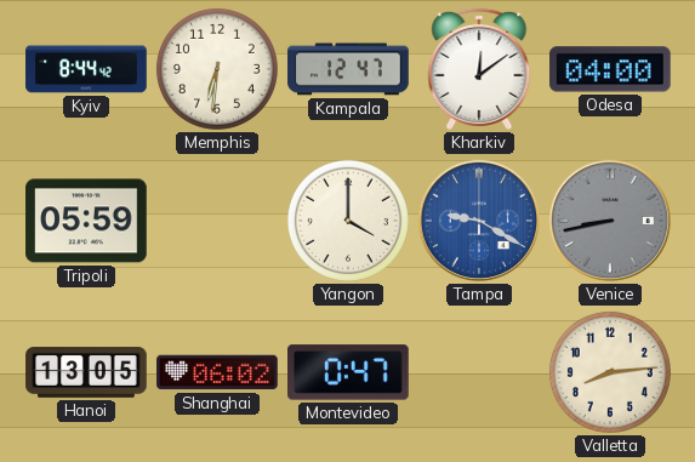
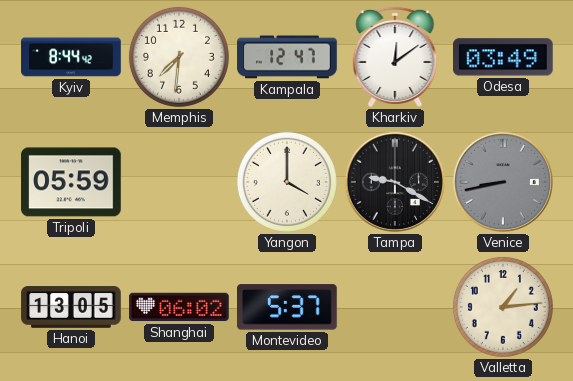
Memphis: 6:31 -> 7:31 (179, 57)
Odesa: 04:00 -> 03:49 (504, 57)
Tampa dial: blue -> black (395, 182)
Montevideo: 0:47 -> 5:37 (288, 307)
Valletta: 8:14 -> 1:14 (503, 307)
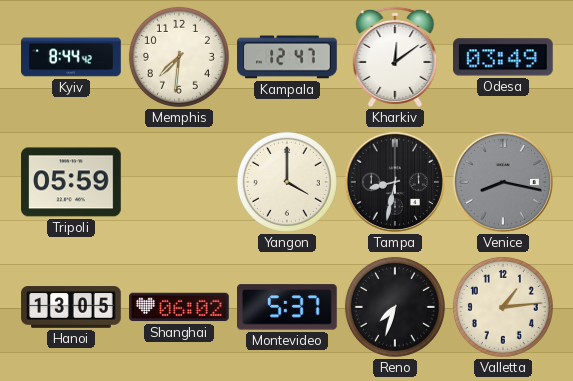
Tampa: 9:20 -> 8:32 (395, 182)
Venice: 8:43 -> 8:17 (503, 182)
Reno: none -> 7:33 (395, 307)
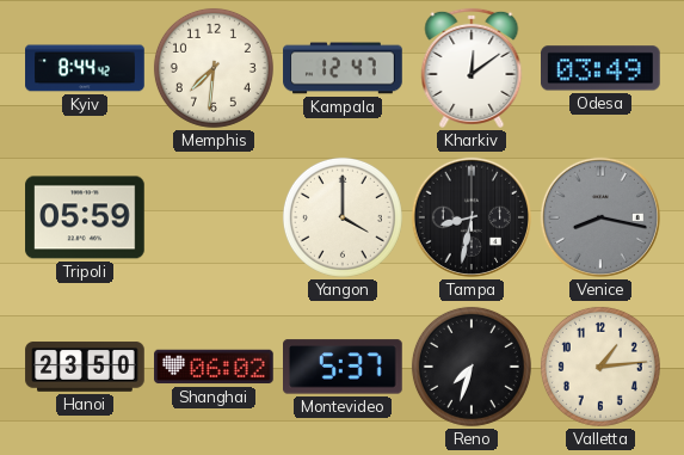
Hanoi: 13:05 -> 23:50 (85, 367)
